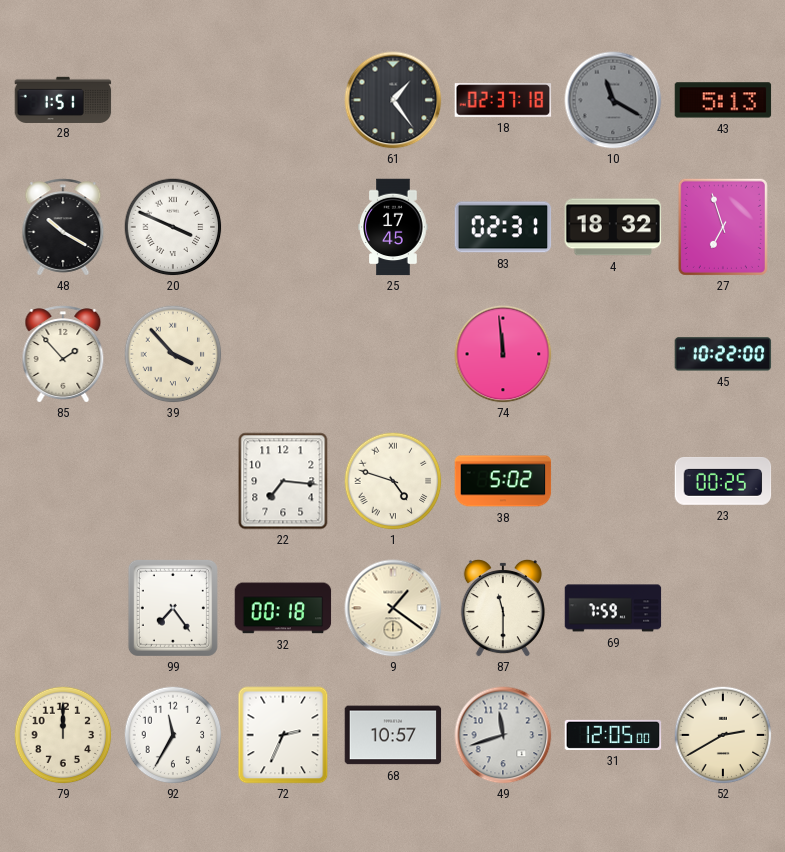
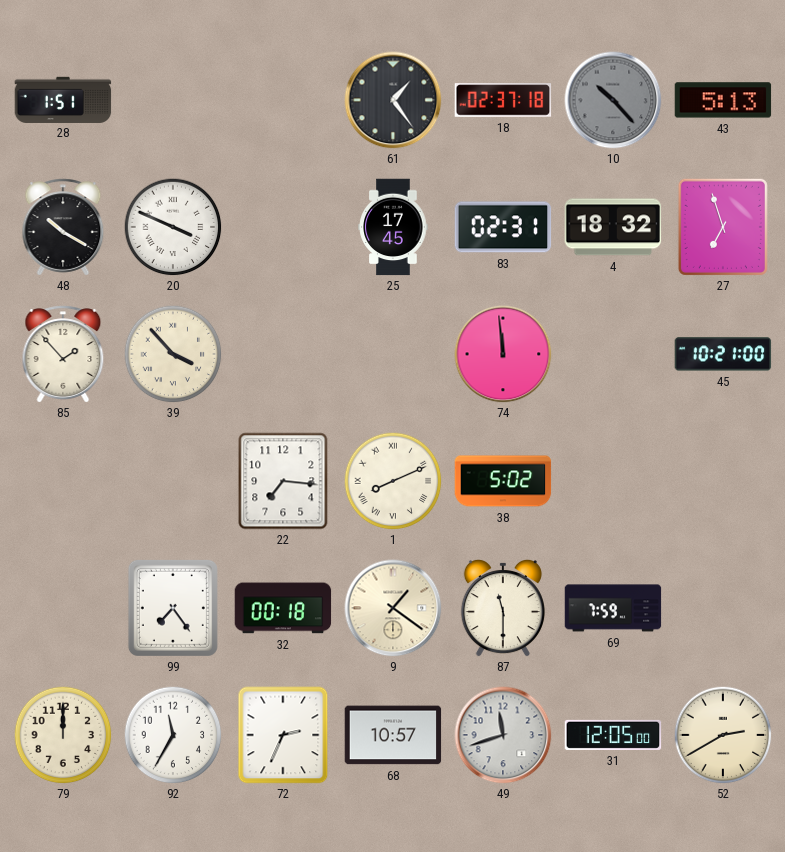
10: 11:20 -> 10:23 (613, 100)
45: 10:22 -> 10:21 (723, 354)
1: 4:48 -> 8:11 (393, 481)
23: 00:25 -> none (723, 481)
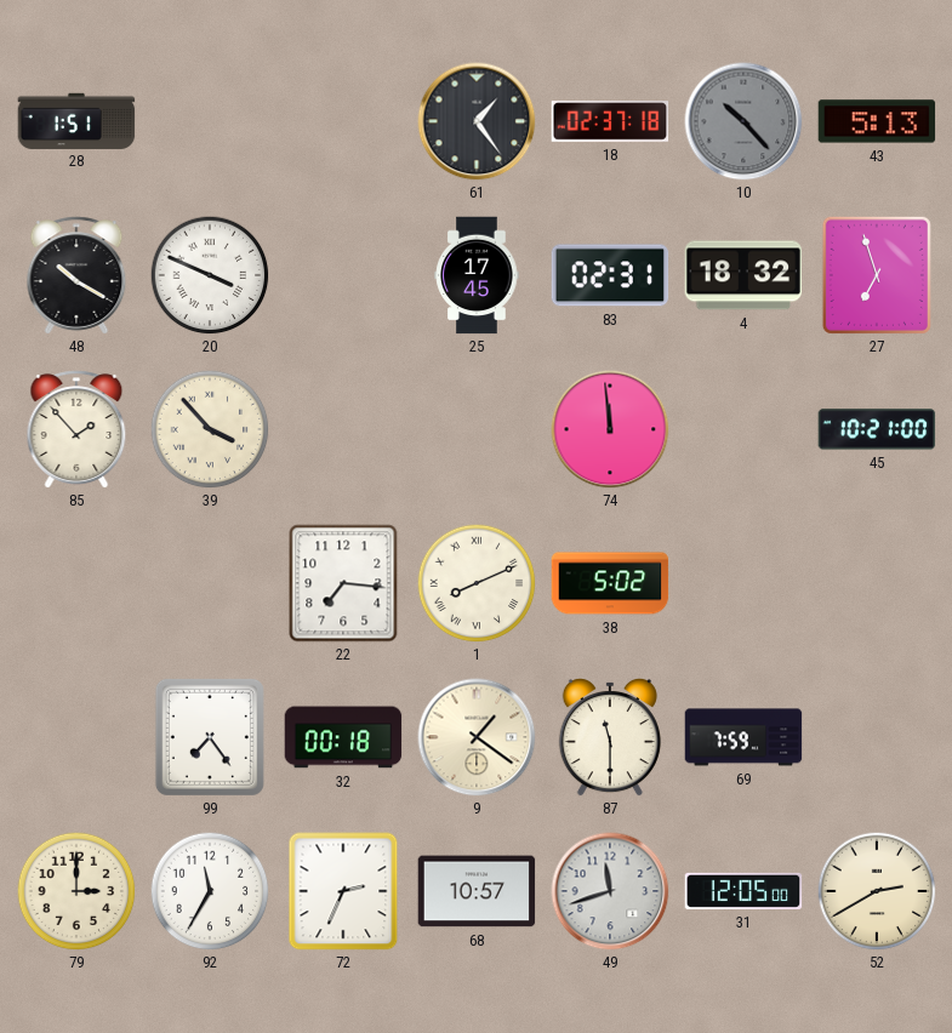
79: 12:00 -> 3:00 (76, 891)
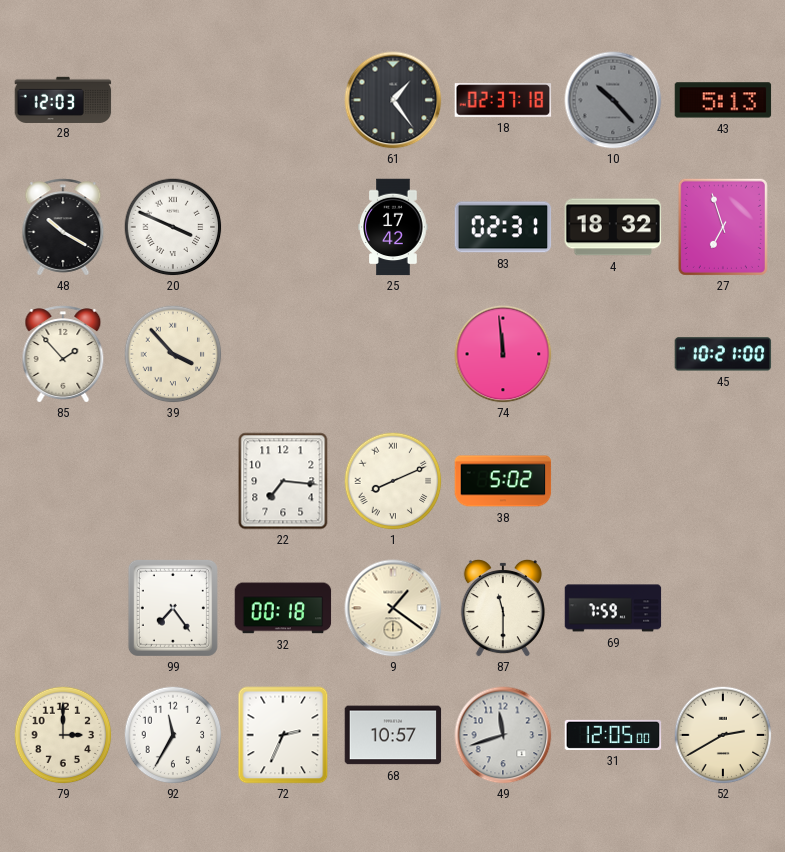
28: 1:51 -> 12:03 (63, 99)
25: 17:45 -> 17:42 (393, 227)
